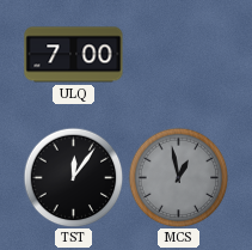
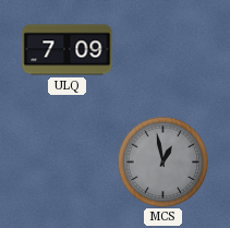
ULQ: 7:00 -> 7:09 (68, 50)
TST: 12:06 -> none (73, 177)
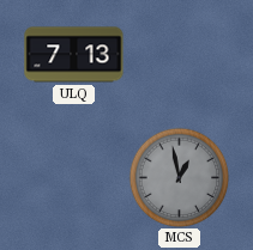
ULQ: 7:09 -> 7:13 (74, 55)
